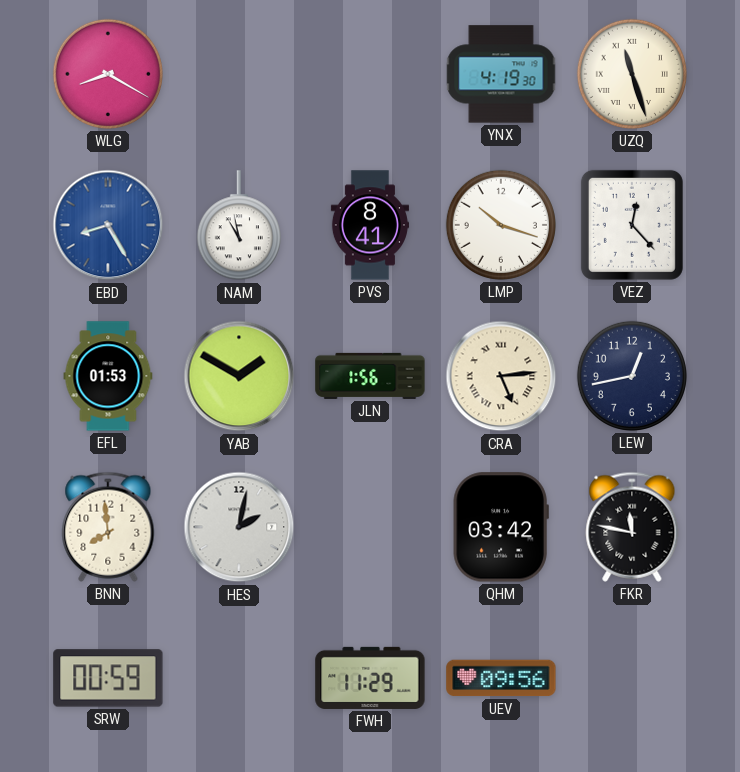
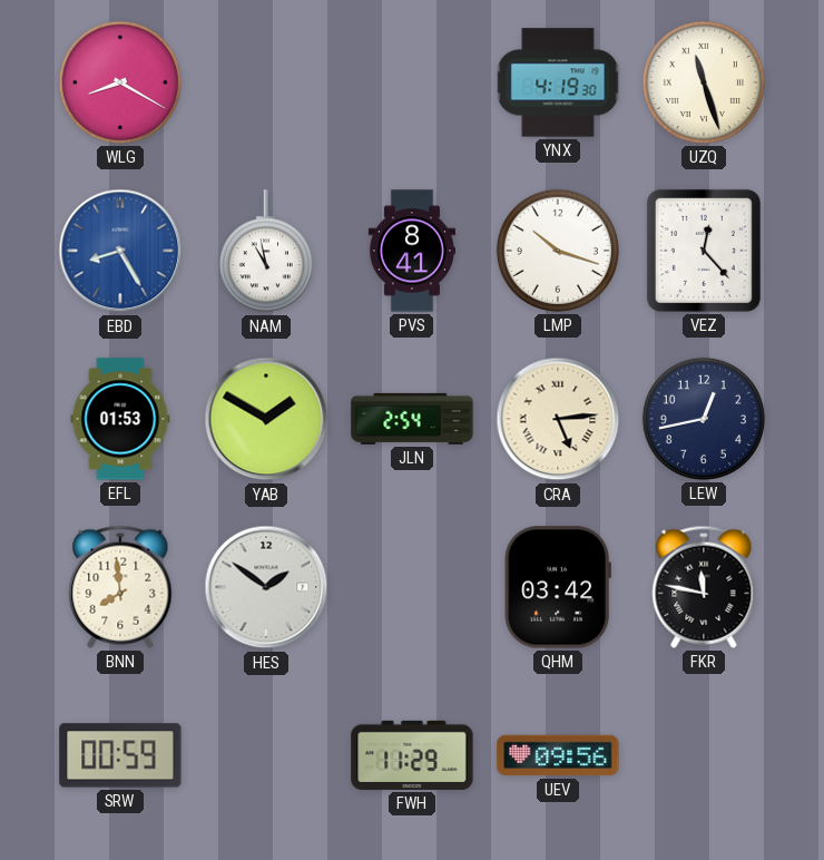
JLN: 1:56 -> 2:54 (412, 419)
HES: 2:02 -> 1:51 (266, 587)
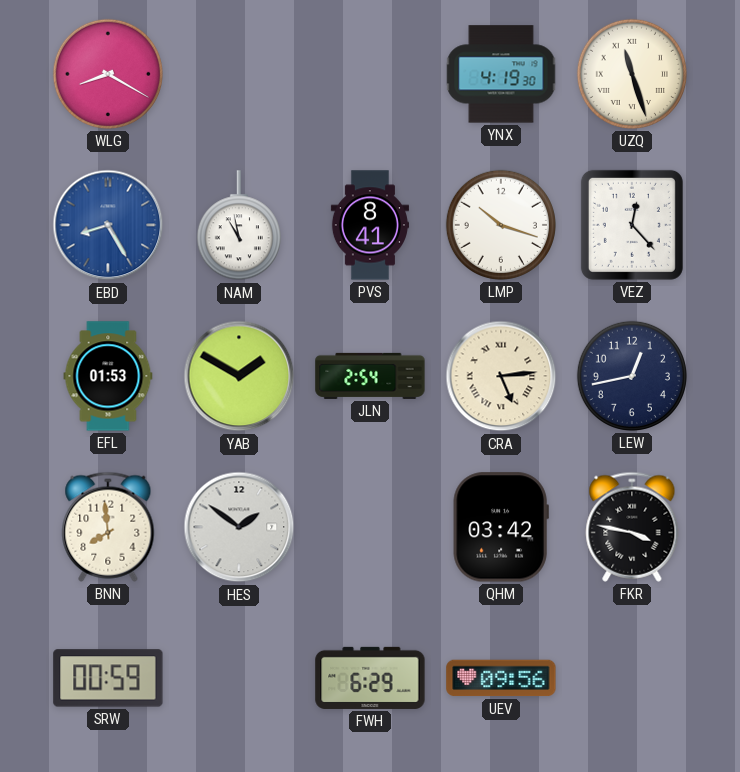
FKR: 11:47 -> 3:47 (632, 527)
FWH: 11:29 -> 6:29 (370, 678)
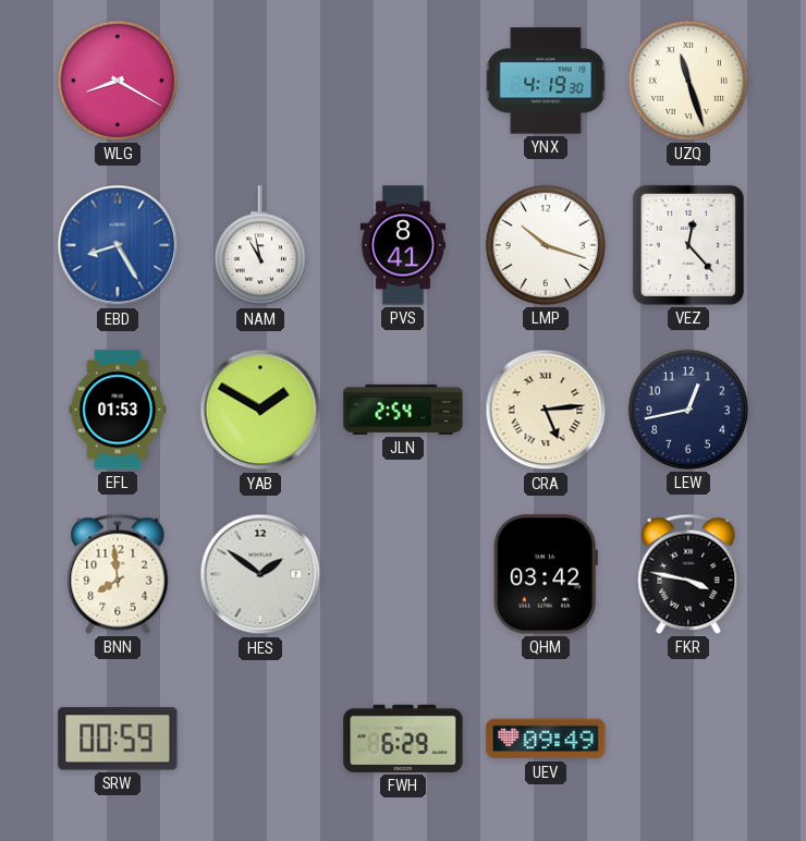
UEV: 09:56 -> 09:49 (546, 739)
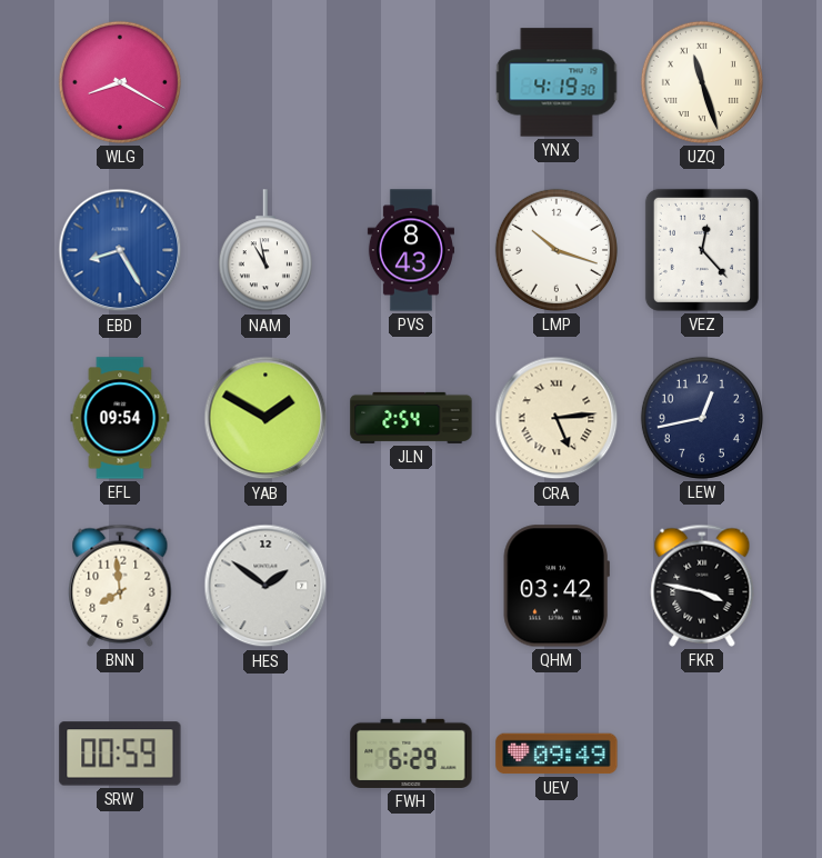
PVS: 8:41 -> 8:43 (411, 250)
EFL: 01:53 -> 09:54 (120, 418)
